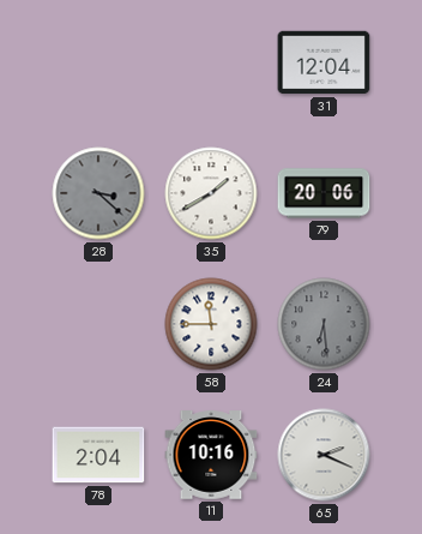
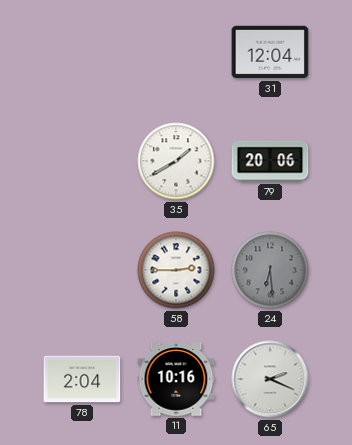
28: 3:22 -> none (98, 193)
58: 11:45 -> 2:45 (176, 270)
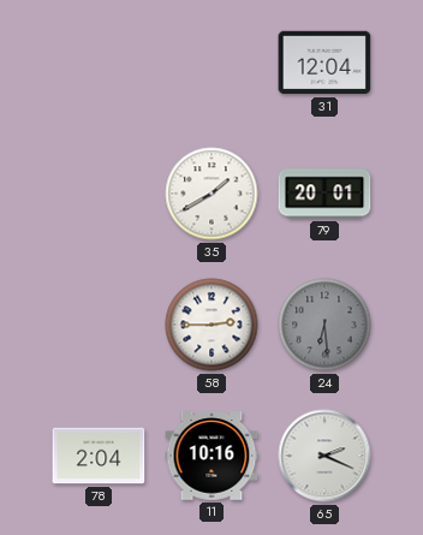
79: 20:06 -> 20:01 (324, 194)
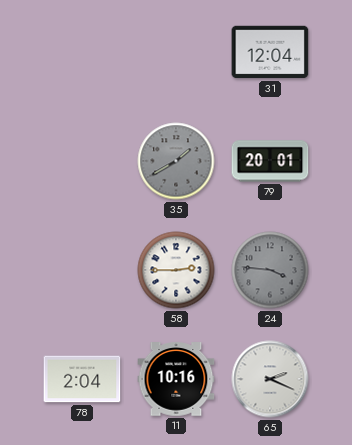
35 dial: white -> grey (176, 161)
24: 6:29 -> 3:46 (270, 270)
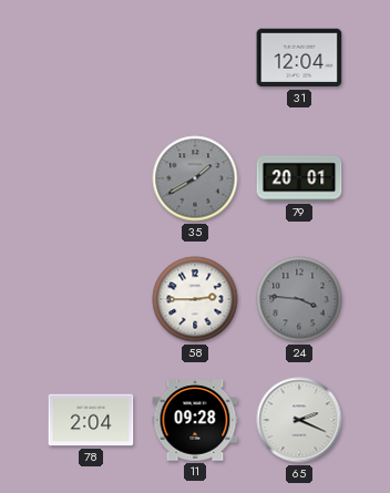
11: 10:16 -> 09:28 (195, 420)
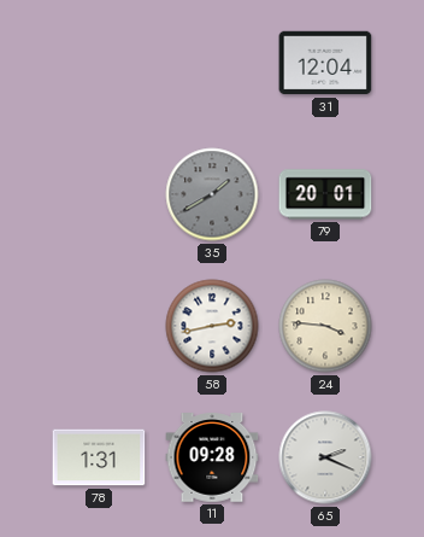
58: 2:45 -> 2:43 (212, 326)
24 dial: grey -> cream (325, 326)
78: 2:04 -> 1:31 (99, 457)
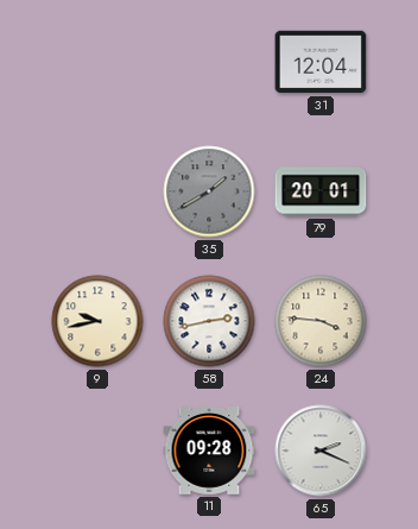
9: none -> 9:43 (97, 321)
78: 1:31 -> none (99, 457)
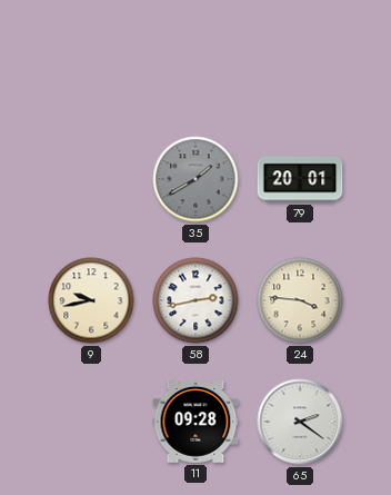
31: 12:04 -> none (321, 62)
65: 2:19 -> 2:21 (300, 422)
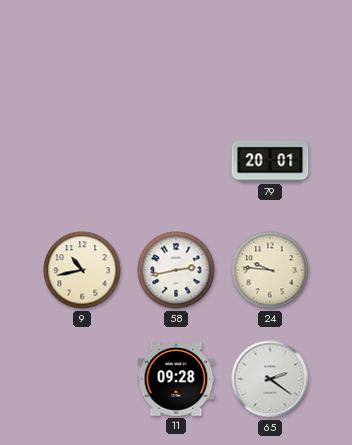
35: 1:40 -> none (195, 179)
9: 9:43 -> 10:43 (82, 270)
24: 3:46 -> 9:46 (270, 270)
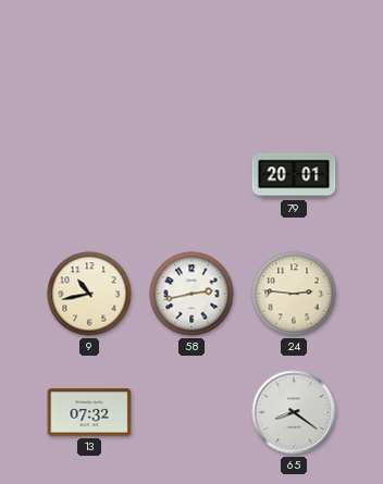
24: 9:46 -> 2:46 (294, 294)
13: none -> 07:32 (89, 412)
11: 09:28 -> none (176, 379)
65: 2:21 -> 8:21 (294, 412)
